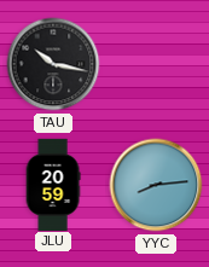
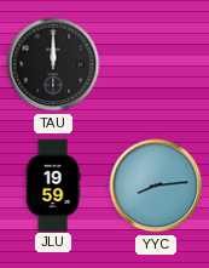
TAU: 10:17 -> 12:00 (53, 64)
JLU: 20:59 -> 19:59 (53, 184)
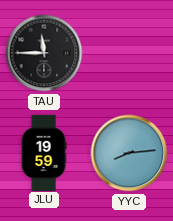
TAU: 12:00 -> 11:45 (44, 53)
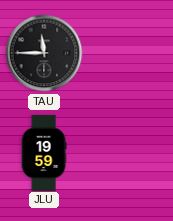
YYC: 8:14 -> none (129, 153)
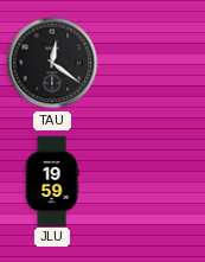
TAU: 11:45 -> 12:21 (52, 63)
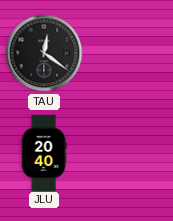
JLU: 19:59 -> 20:40 (44, 152)
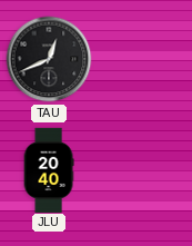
TAU: 12:21 -> 12:41 (49, 59)
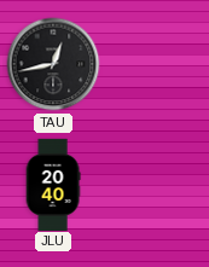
TAU: 12:41 -> 12:43 (53, 64)
